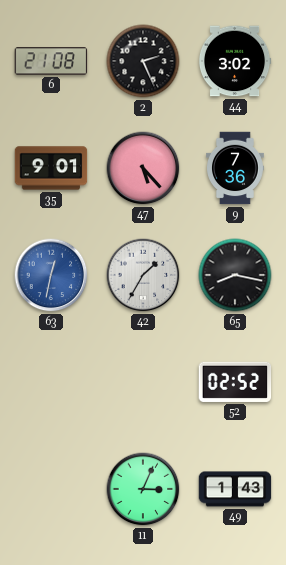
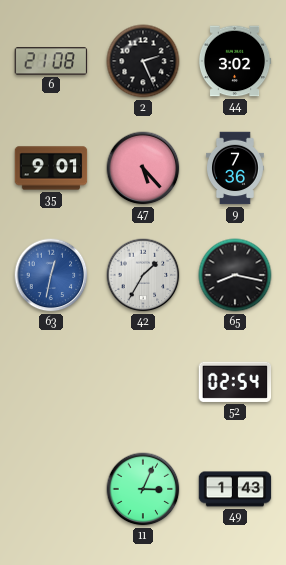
52: 02:52 -> 02:54 (235, 382)
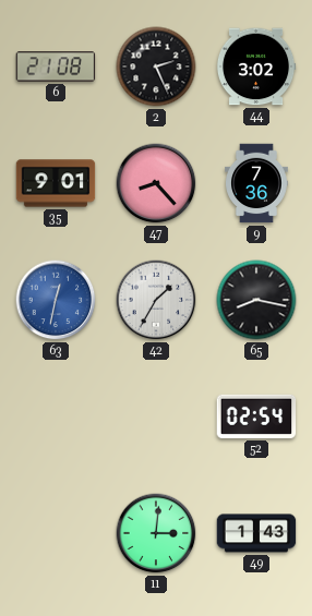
47: 5:23 -> 8:23 (156, 183)
11: 3:04 -> 3:01 (156, 533)
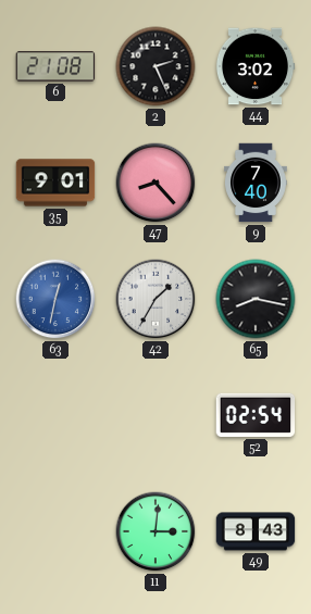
9: 7:36 -> 7:40 (257, 183)
49: 1:43 -> 8:43 (256, 531)
